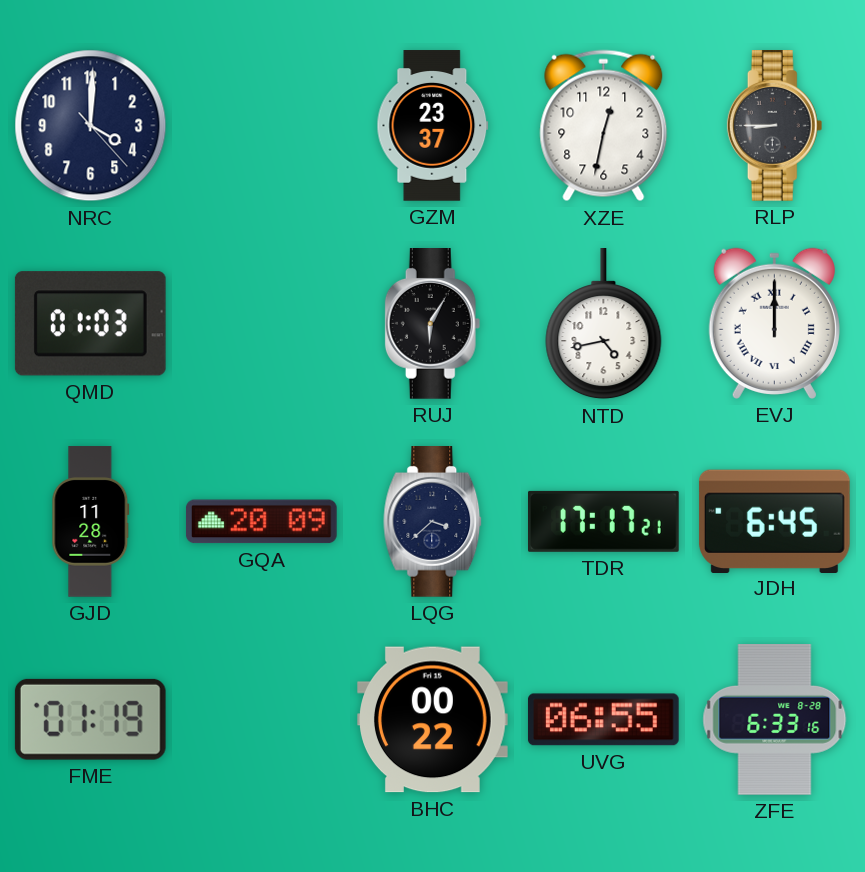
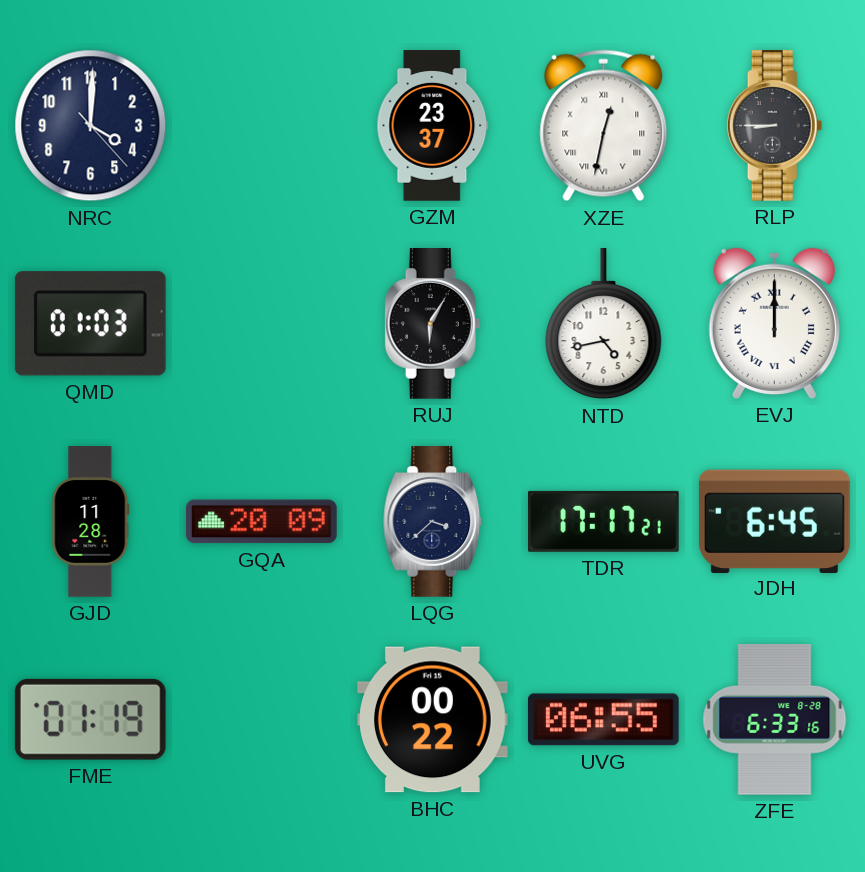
XZE numerals: Arabic -> Roman (604, 126)
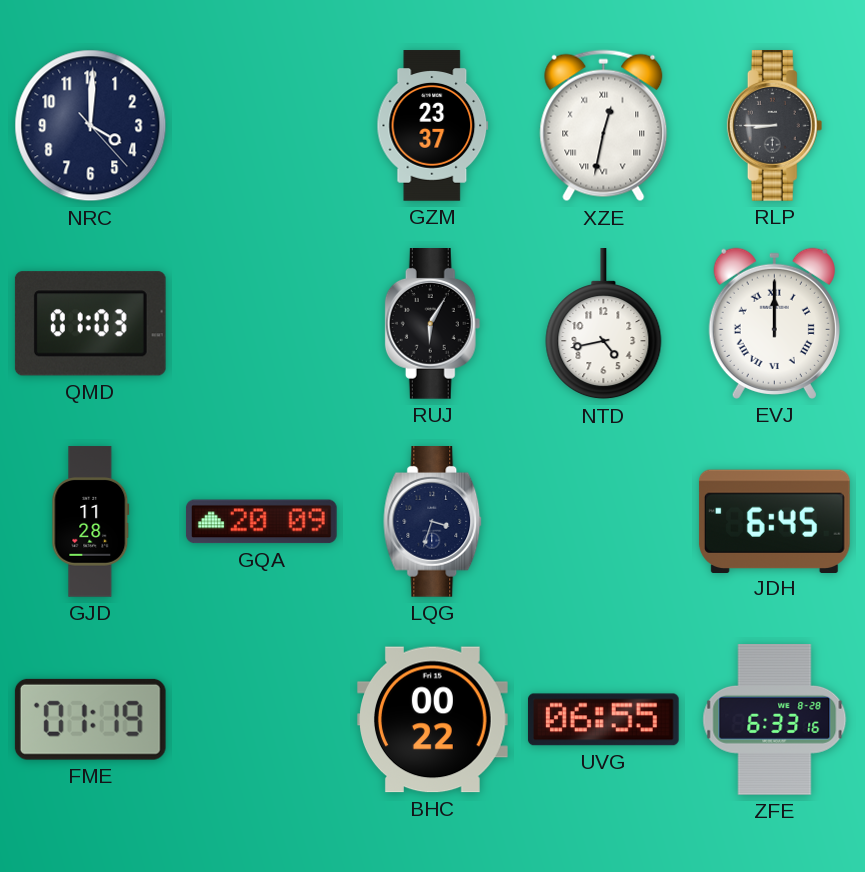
LQG: 3:38 -> 3:33 (433, 522)
TDR: 17:17 -> none (604, 521)
